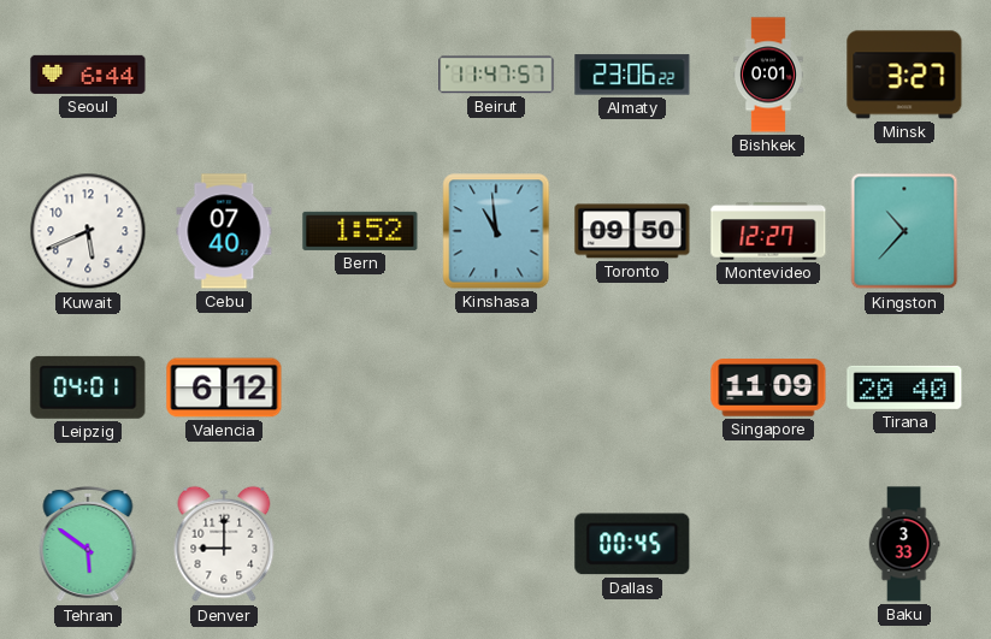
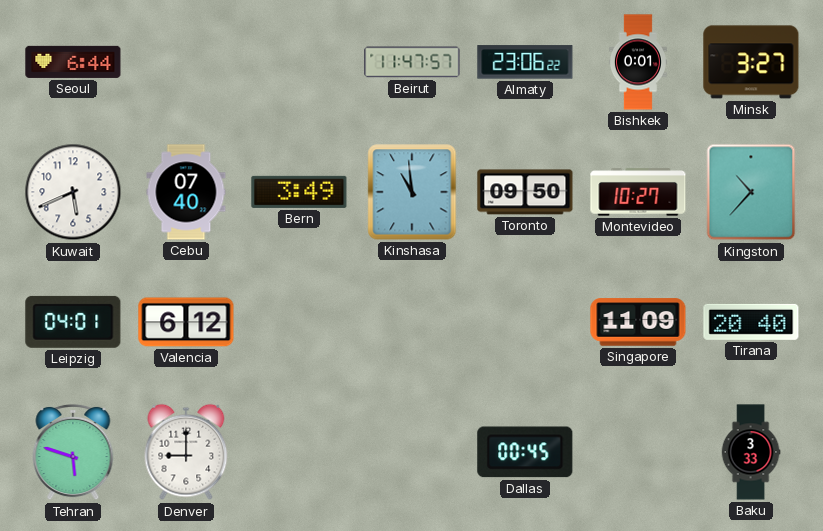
Bern: 1:52 -> 3:49 (299, 192)
Montevideo: 12:27 -> 10:27 (638, 192)
Tehran: 5:51 -> 5:48 (73, 452)
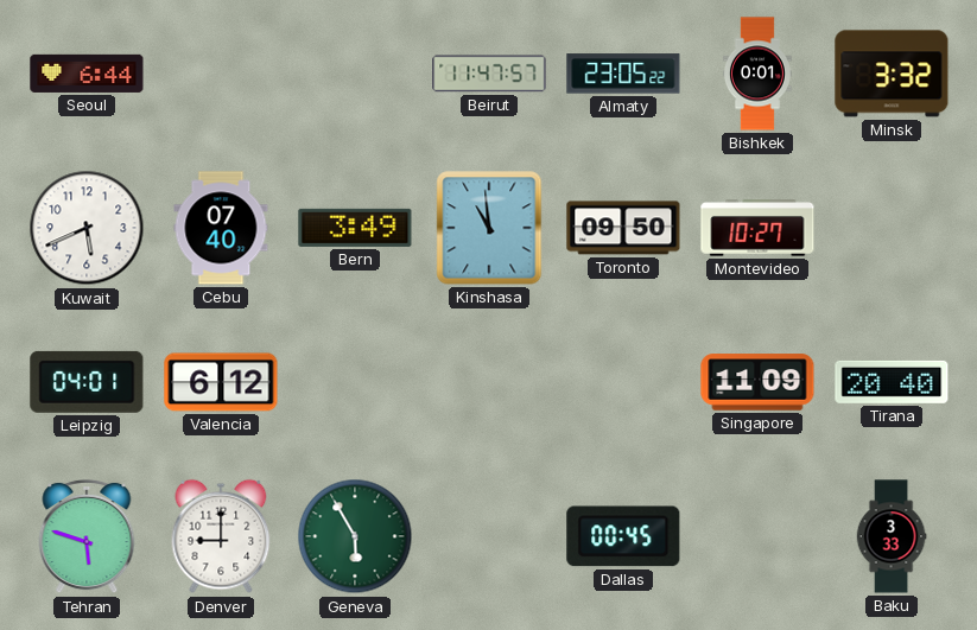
Almaty: 23:06 -> 23:05 (623, 74)
Minsk: 3:27 -> 3:32 (892, 74)
Kingston: 10:37 -> none (751, 192)
Geneva: none -> 5:55 (355, 536)
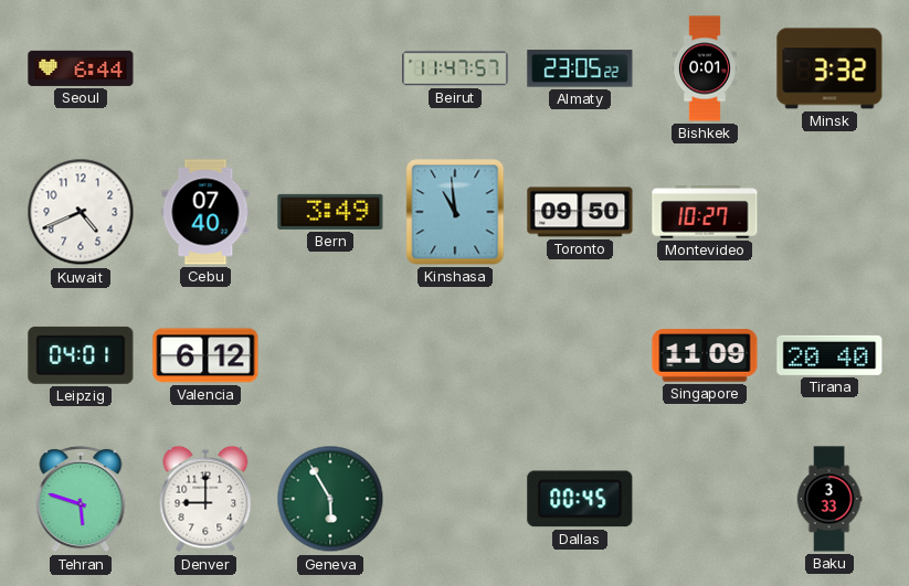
Kuwait: 5:41 -> 4:41 (81, 212)
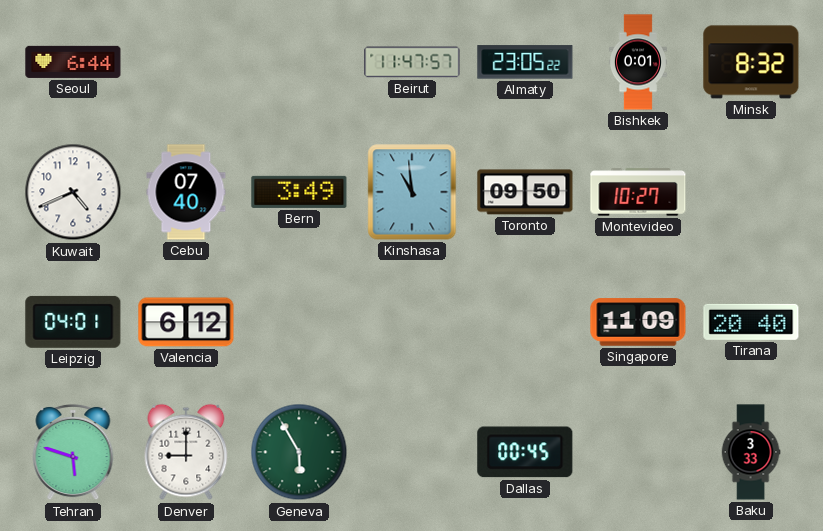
Minsk: 3:32 -> 8:32 (751, 62)
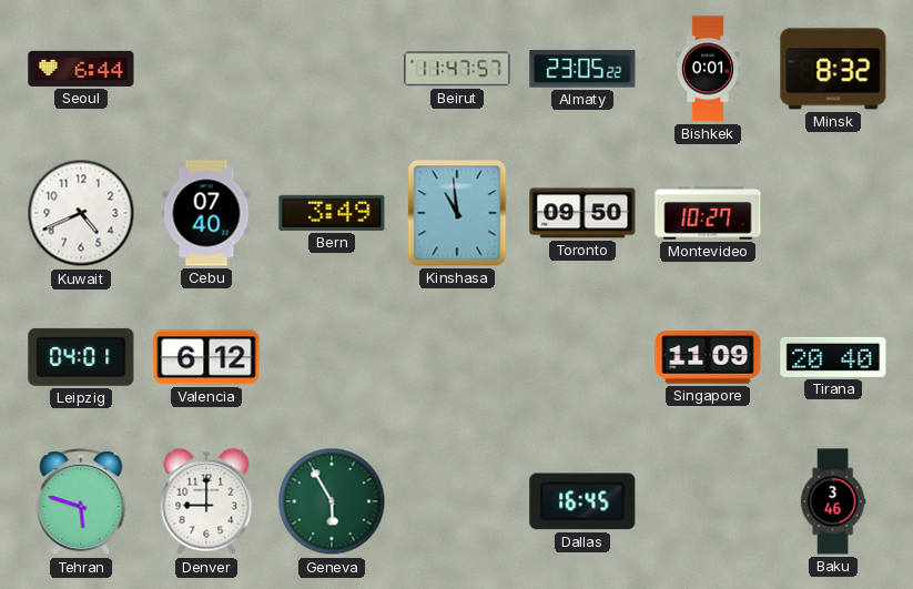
Dallas: 00:45 -> 16:45 (582, 501)
Baku: 3:33 -> 3:46 (833, 501)
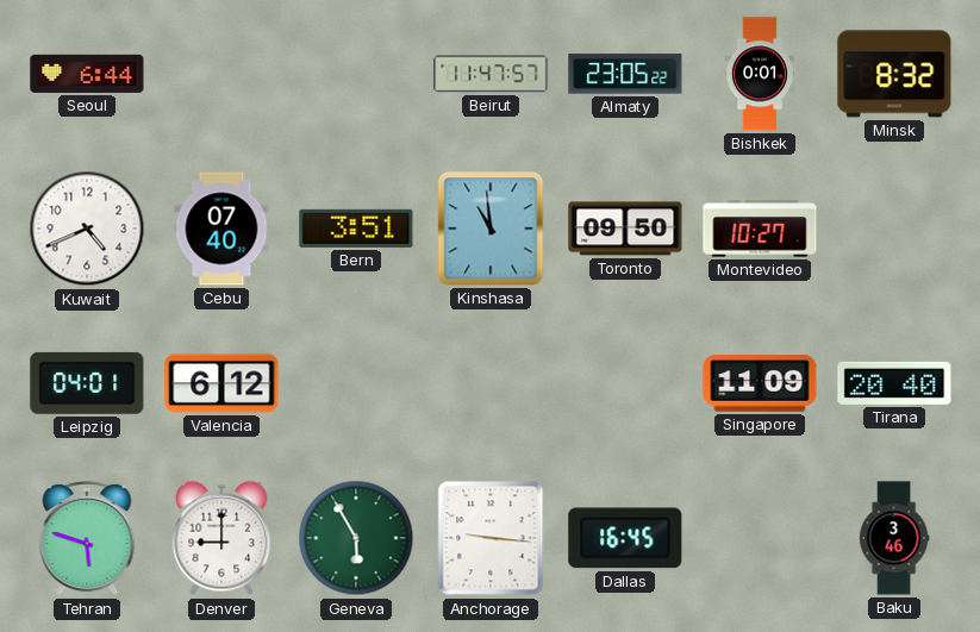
Bern: 3:49 -> 3:51 (356, 229)
Anchorage: none -> 9:16 (491, 538)
